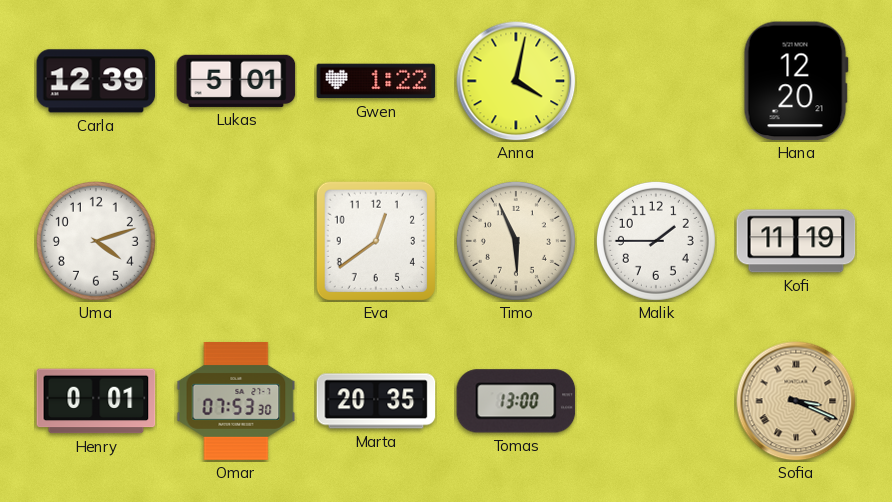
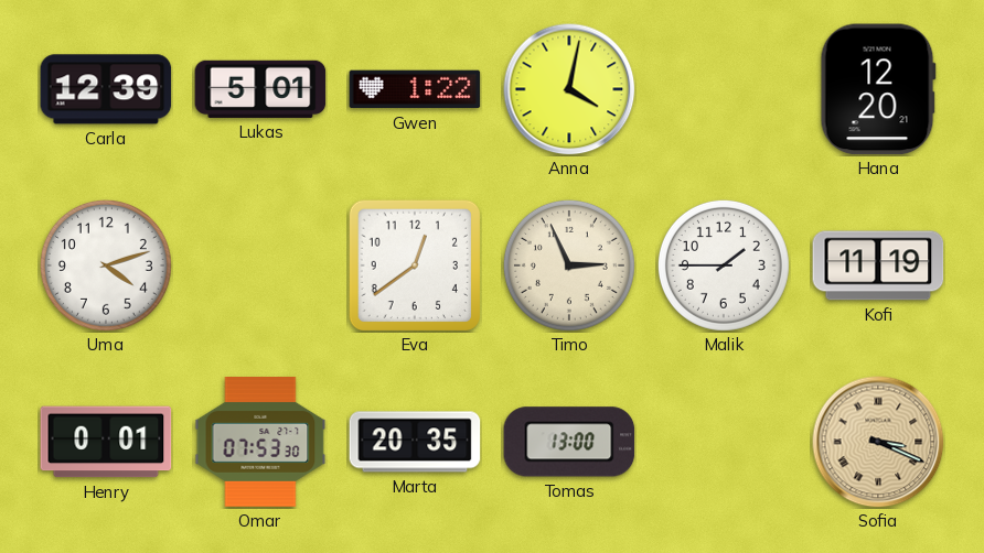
Timo: 5:56 -> 2:56 (569, 265)
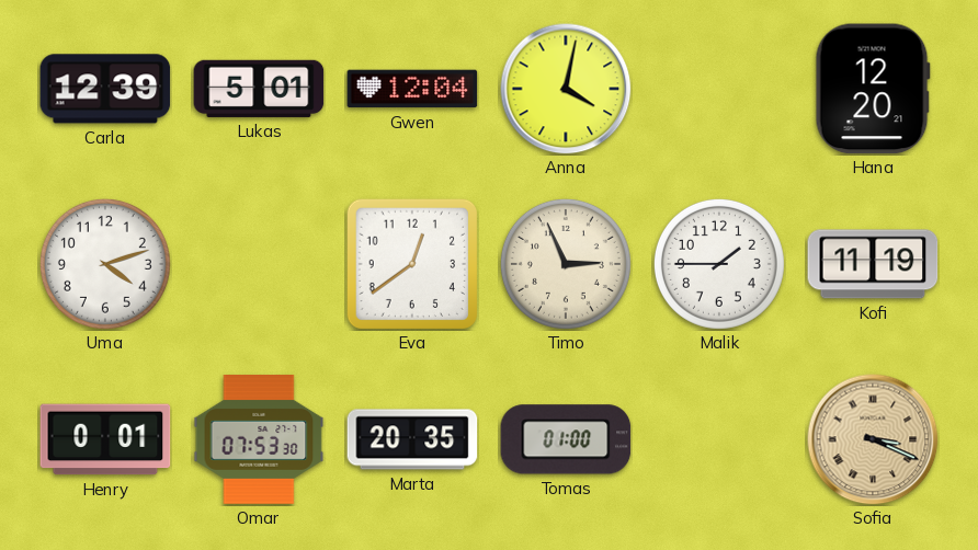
Gwen: 1:22 -> 12:04 (412, 89)
Tomas: 13:00 -> 01:00 (566, 439)
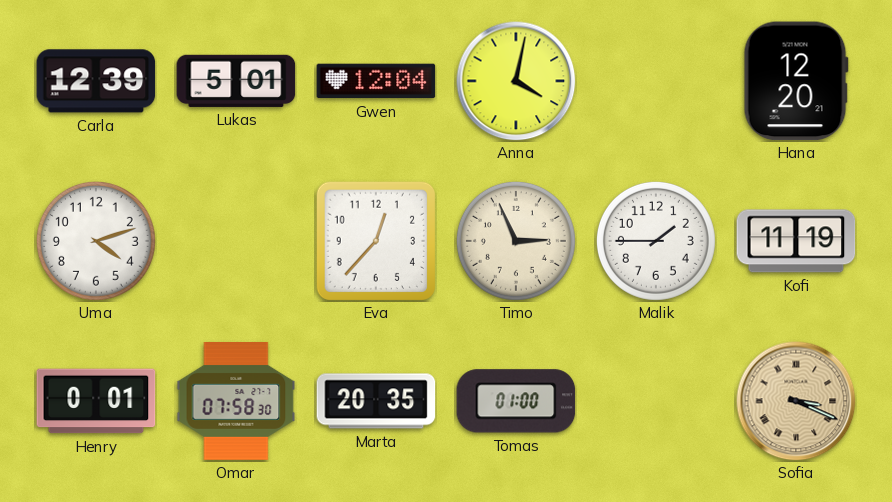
Eva: 12:39 -> 12:37 (375, 240)
Omar: 07:53 -> 07:58 (236, 402)
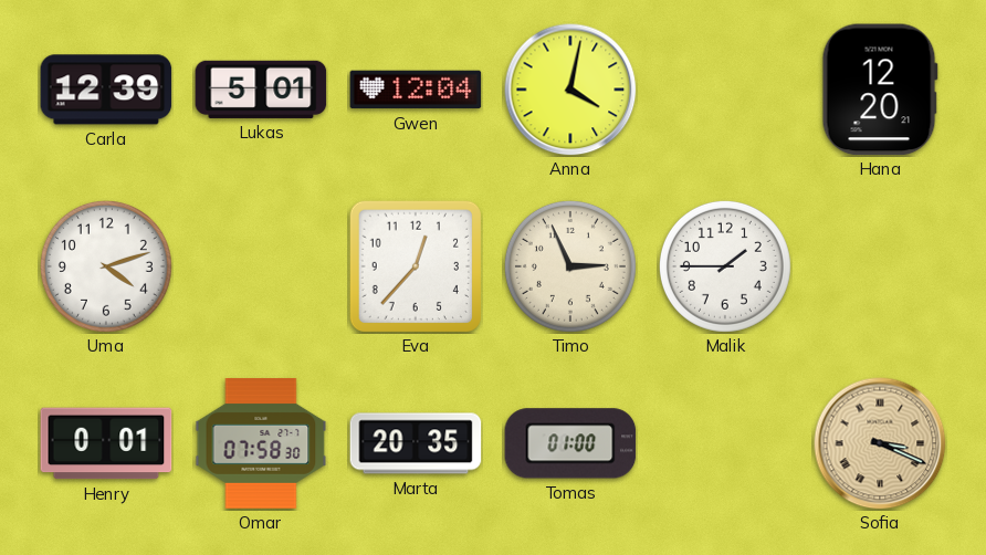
Kofi: 11:19 -> none (796, 241)
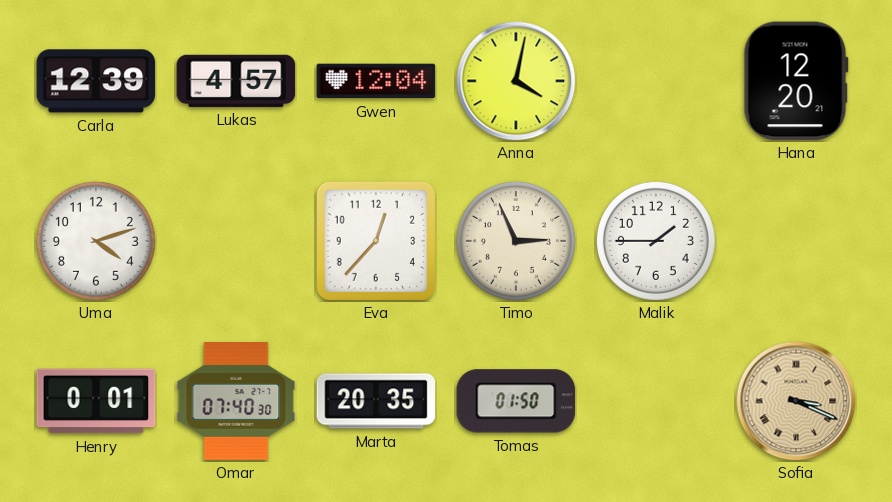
Lukas: 5:01 -> 4:57 (236, 81)
Omar: 07:58 -> 07:40 (236, 402)
Tomas: 01:00 -> 01:50 (516, 401)
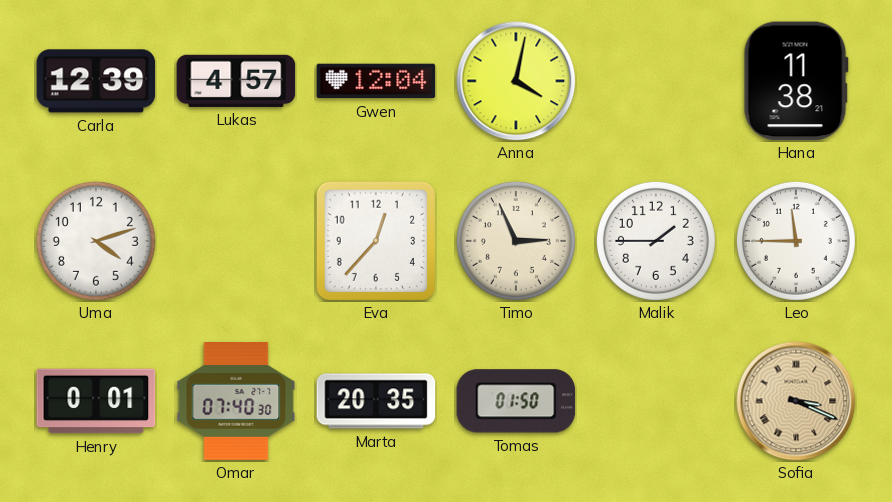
Hana: 12:20 -> 11:38 (796, 81)
Leo: none -> 11:45 (796, 241)
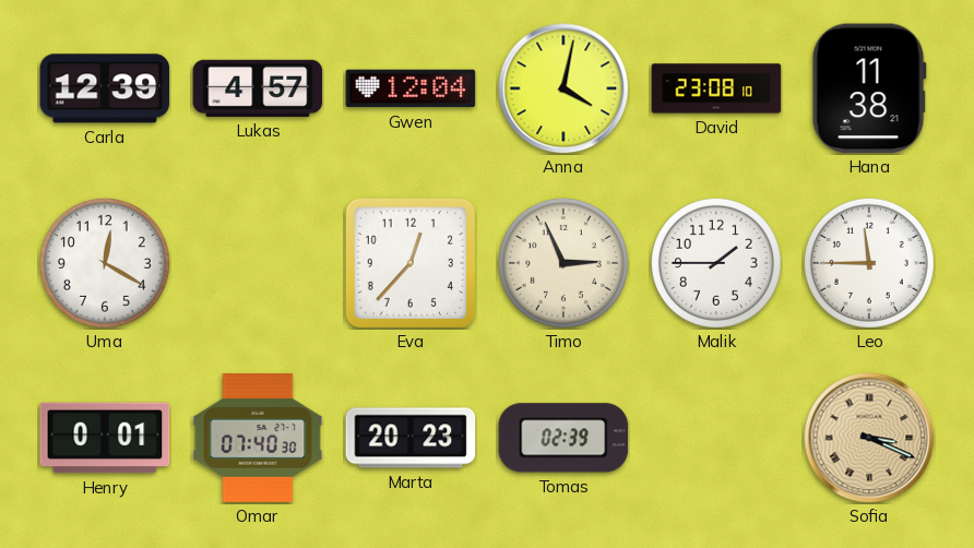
David: none -> 23:08 (716, 88)
Uma: 4:12 -> 12:20 (105, 263)
Marta: 20:35 -> 20:23 (411, 438)
Tomas: 01:50 -> 02:39 (563, 438)
